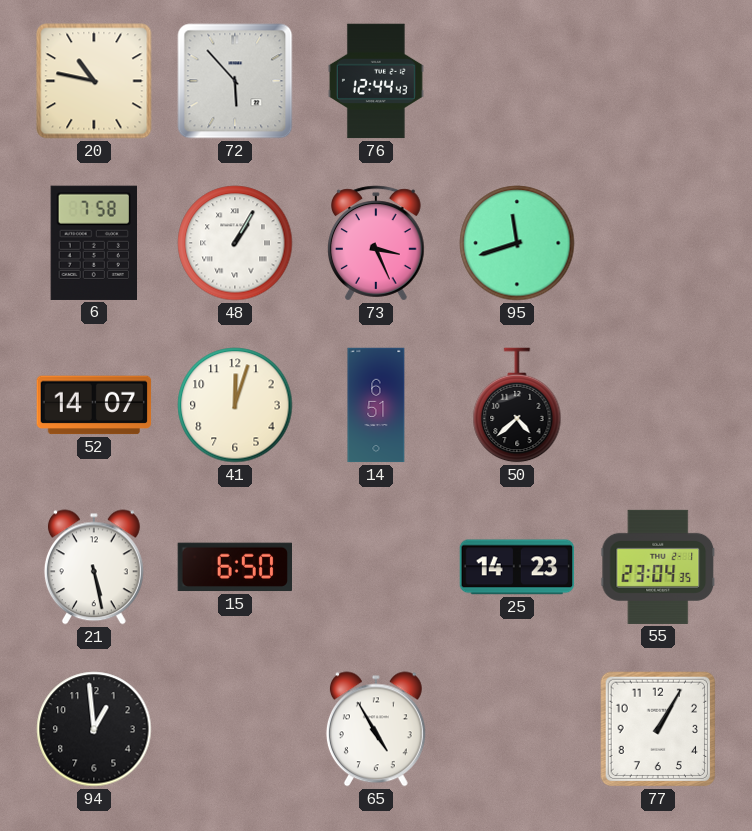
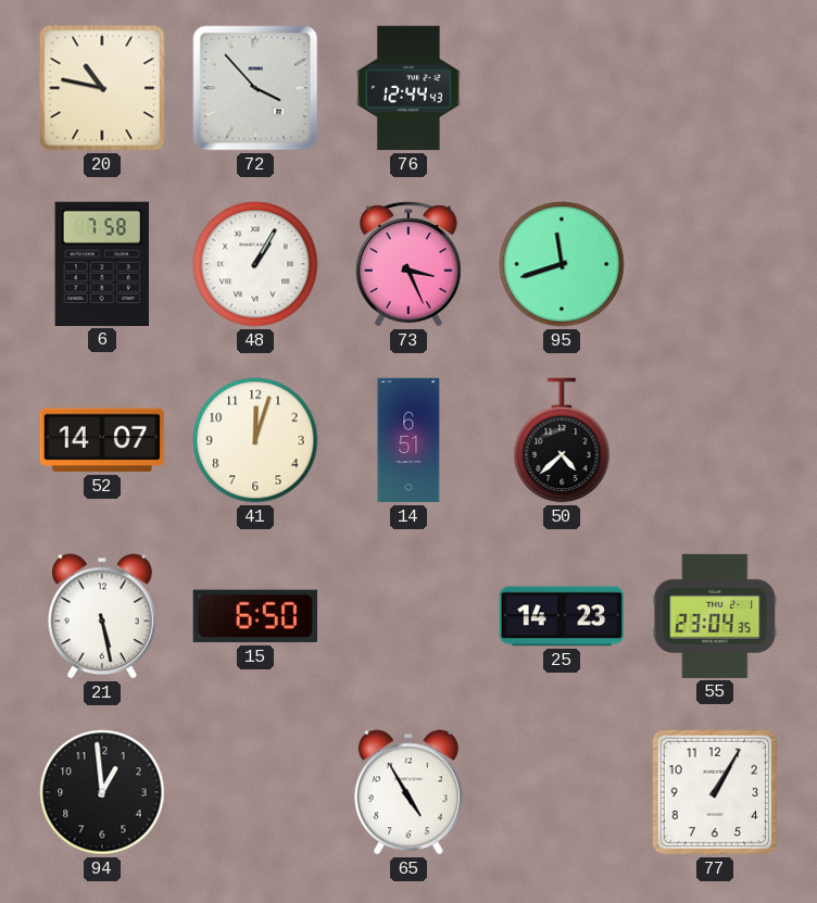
72: 5:53 -> 3:53 (255, 88)
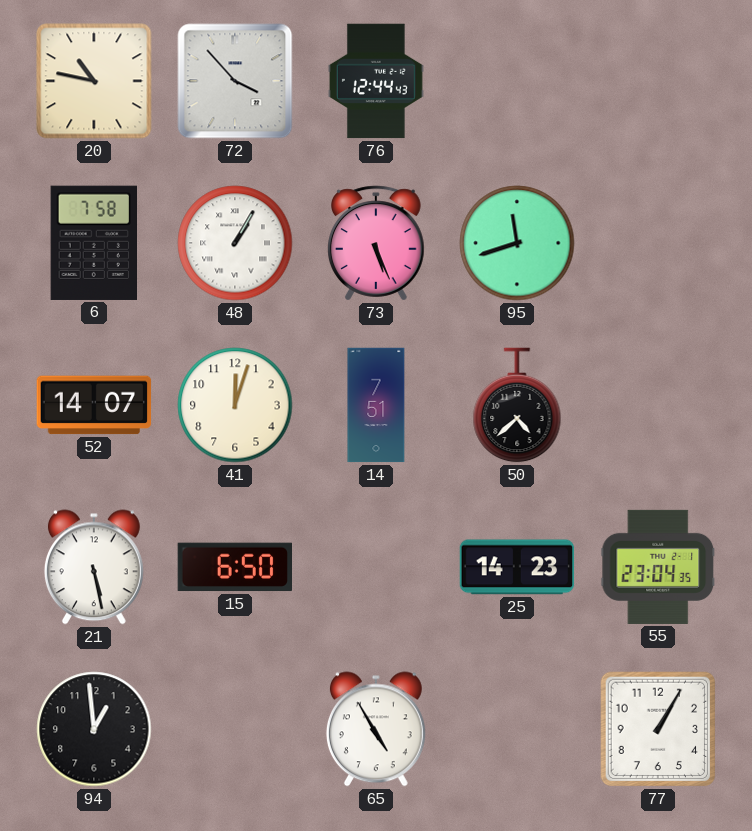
73: 3:26 -> 5:26 (377, 243)
14: 6:51 -> 7:51 (376, 405)
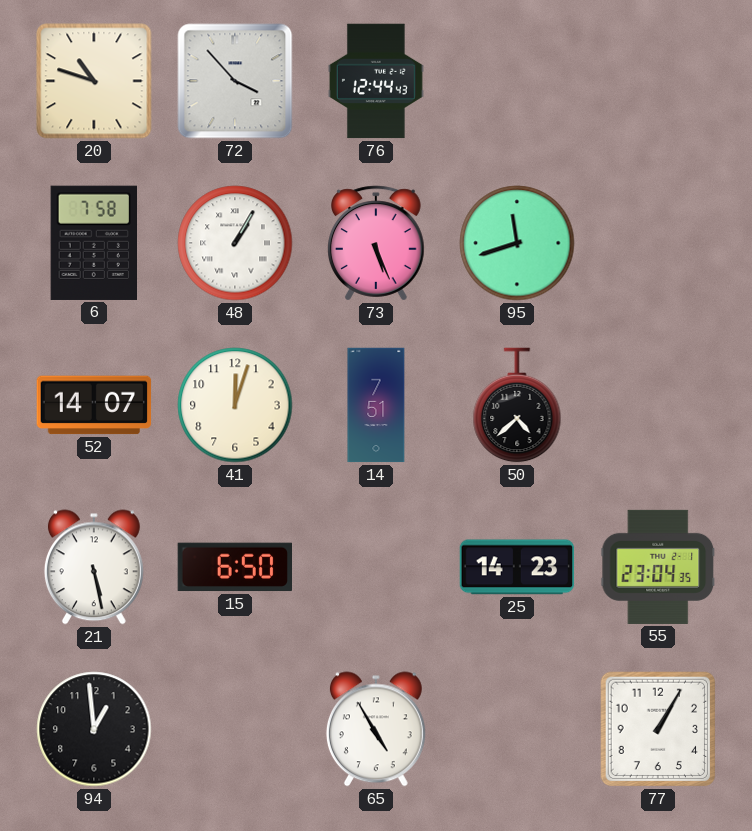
20: 10:47 -> 10:48 (94, 81)
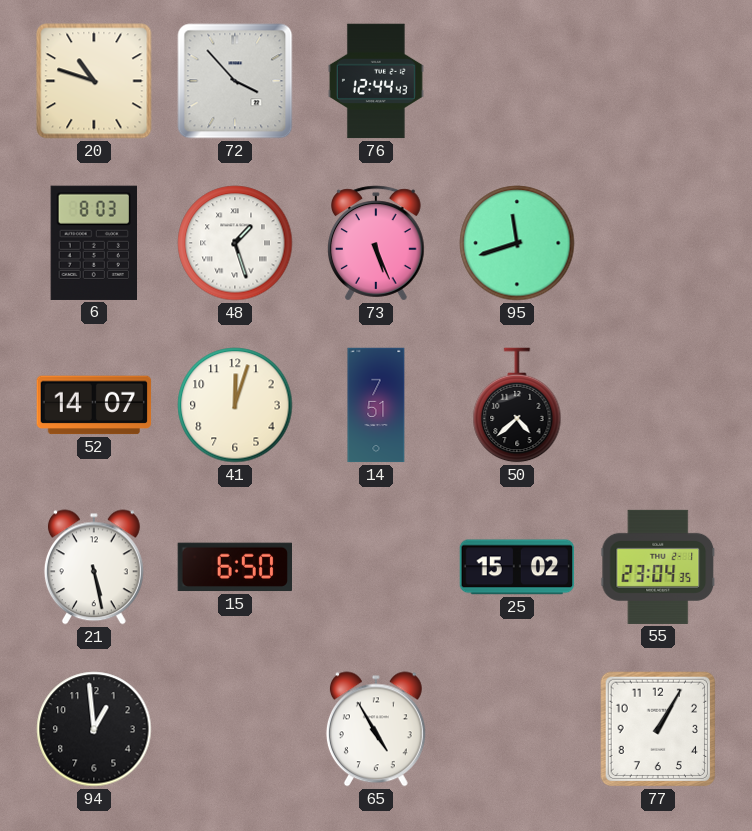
6: 7:58 -> 8:03 (94, 243)
48: 1:05 -> 1:27 (235, 243)
25: 14:23 -> 15:02 (517, 567)
